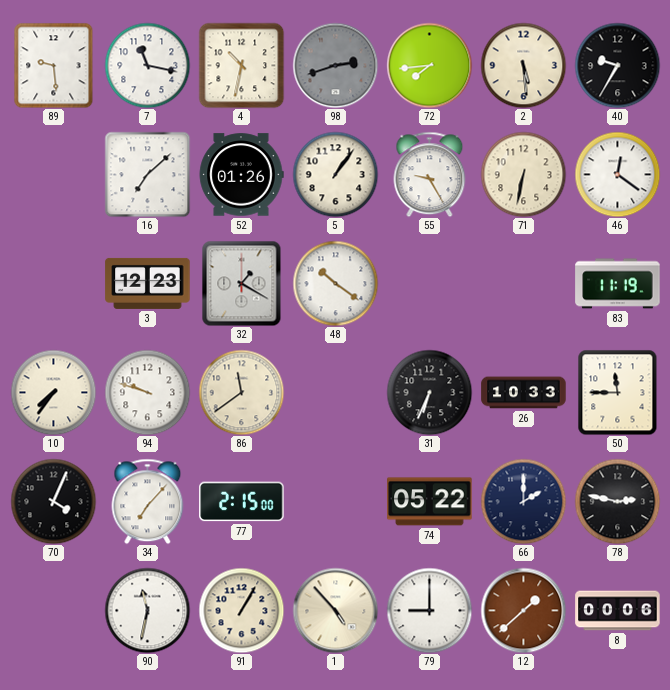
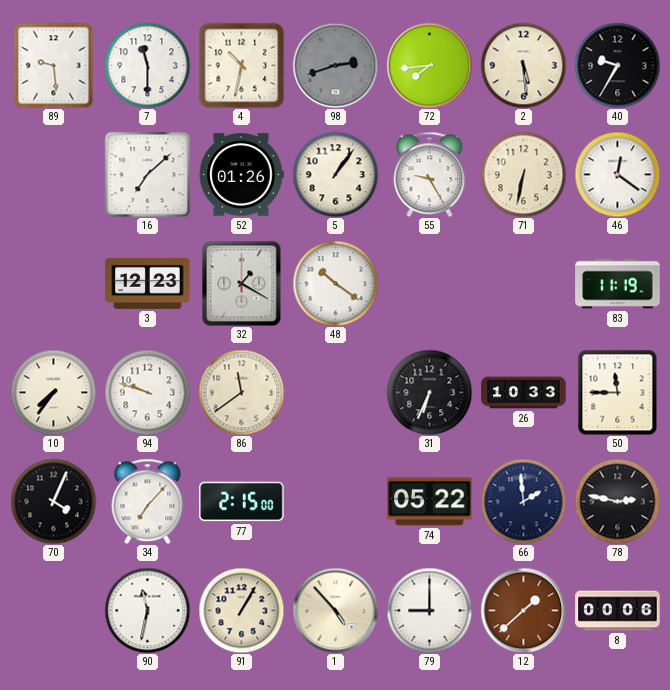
7: 11:17 -> 11:30 (147, 65)
66: 2:00 -> 1:59 (523, 501)
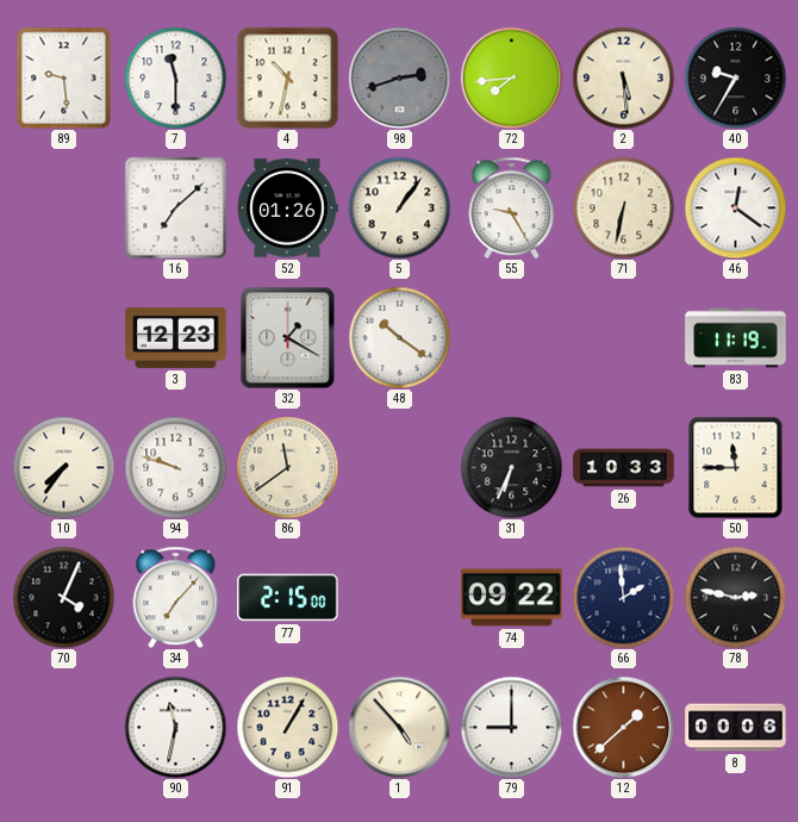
74: 05:22 -> 09:22 (512, 598)
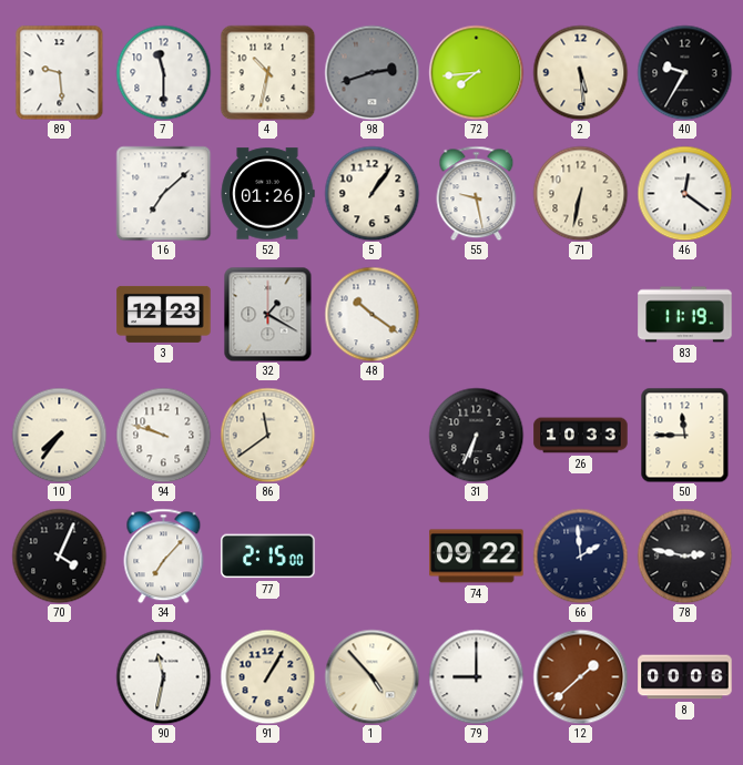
55: 9:25 -> 9:28 (477, 193)
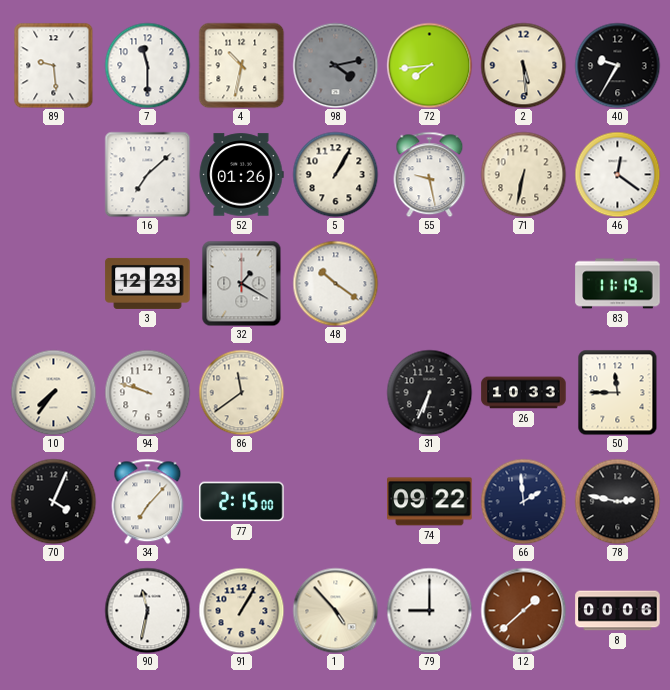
98: 2:42 -> 4:13 (335, 65)
5: 1:06 -> 1:05 (335, 174)
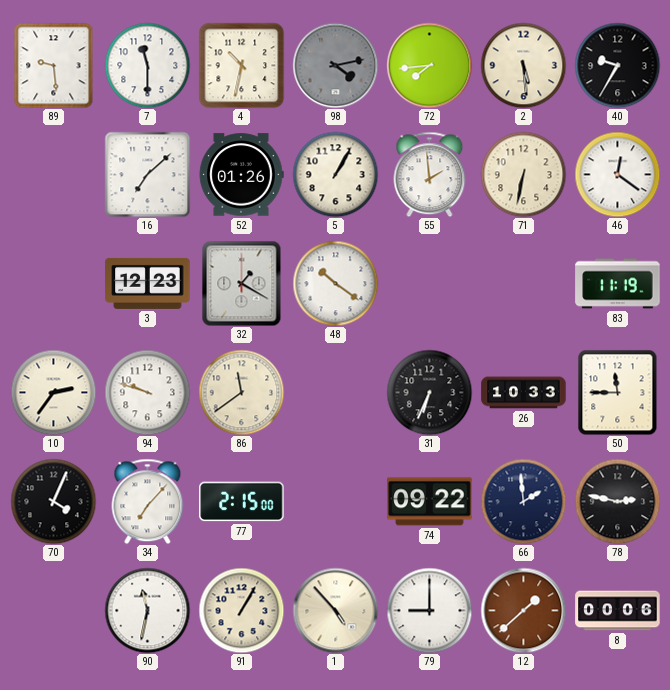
55: 9:28 -> 1:59 (430, 174)
10: 7:36 -> 2:36 (53, 392)
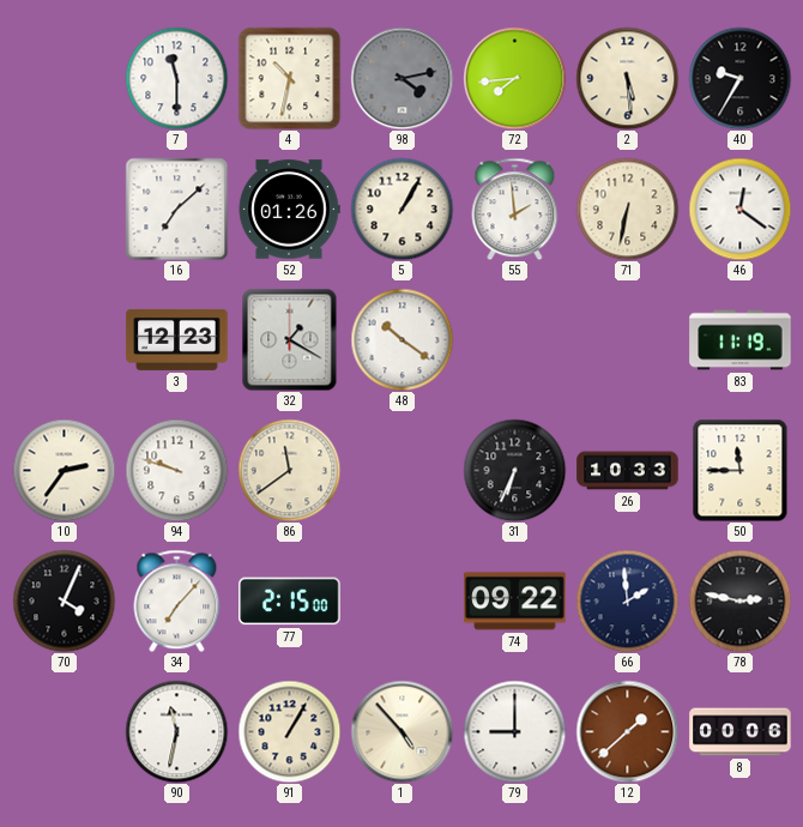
89: 9:29 -> none (54, 65)
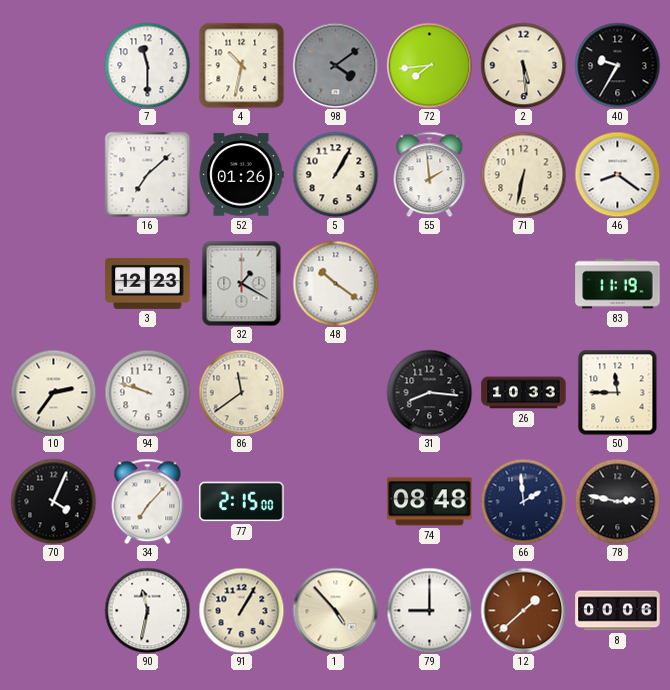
98: 4:13 -> 4:09 (335, 65)
46: 12:21 -> 8:21 (617, 174)
31: 6:34 -> 8:16 (429, 392)
74: 09:22 -> 08:48 (430, 502)
